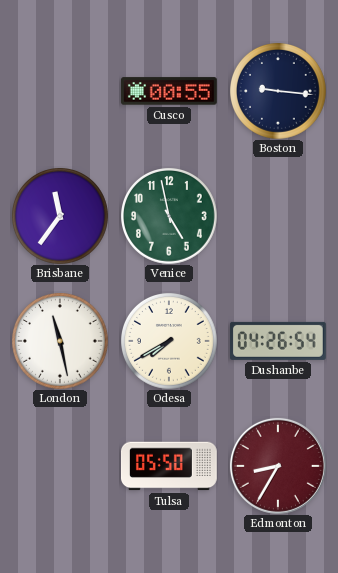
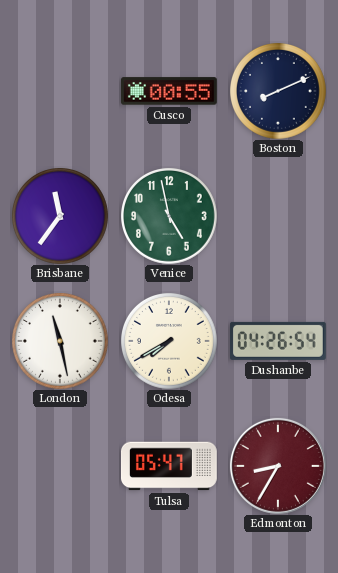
Boston: 9:16 -> 8:11 (278, 91)
Tulsa: 05:50 -> 05:47 (169, 466)
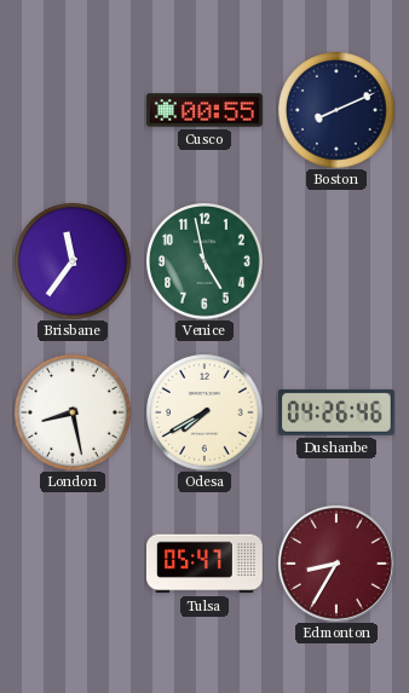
London: 11:28 -> 8:28 (73, 412)
Dushanbe: 04:26:54 -> 04:26:46 (336, 412)
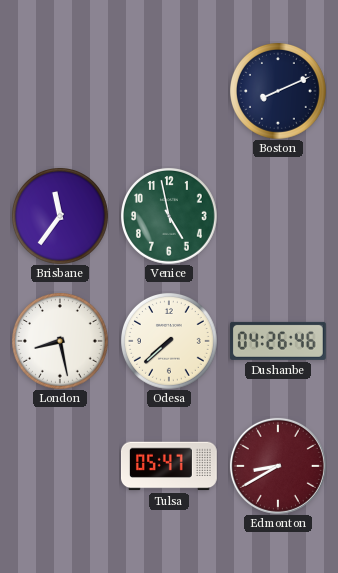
Cusco: 00:55 -> none (204, 110)
Odesa: 7:40 -> 7:38 (169, 341)
Edmonton: 8:35 -> 8:40 (278, 466)
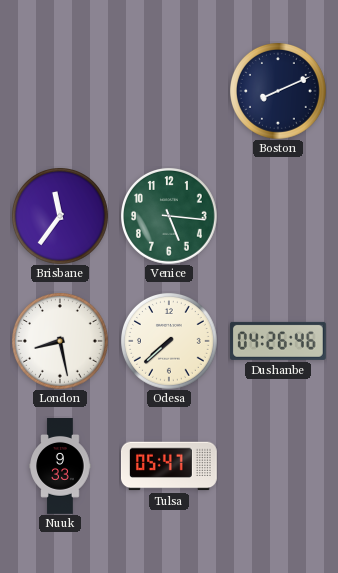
Venice: 4:58 -> 5:16 (169, 216)
Nuuk: none -> 9:33 (60, 467)
Edmonton: 8:40 -> none (278, 466)
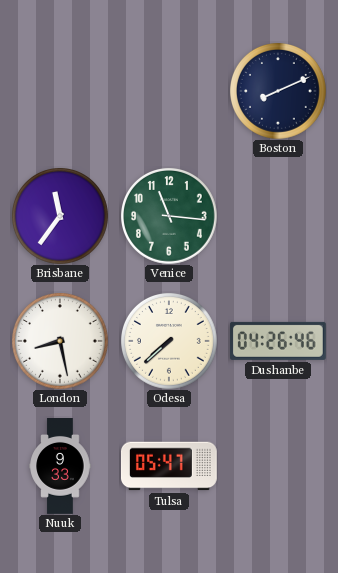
Venice: 5:16 -> 11:16 (169, 216)
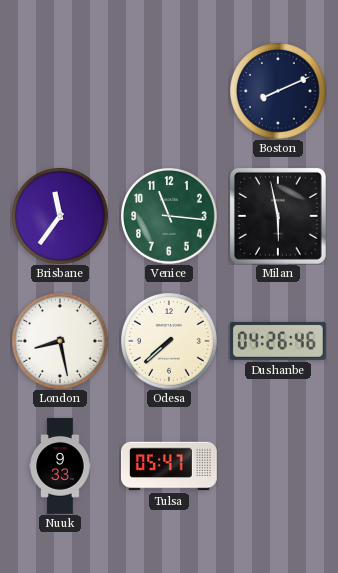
Milan: none -> 5:58 (278, 216)
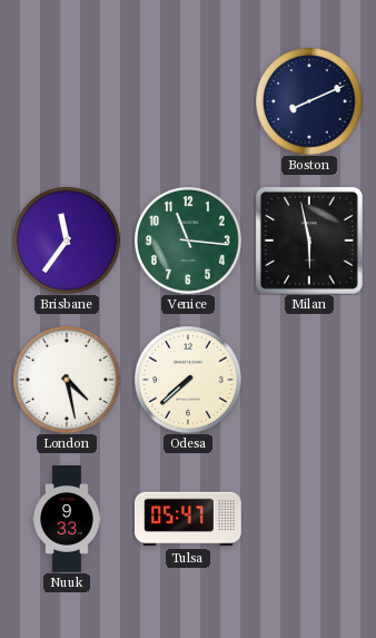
London: 8:28 -> 4:28 (67, 380)
Dushanbe: 04:26 -> none (278, 341)
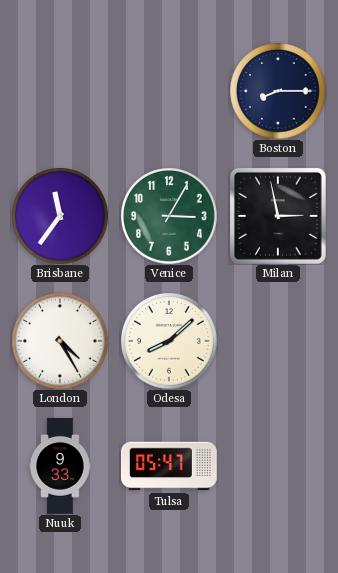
Boston: 8:11 -> 8:15 (278, 91)
Venice: 11:16 -> 3:05 (169, 216)
Milan: 5:58 -> 2:58 (278, 216)
London: 4:28 -> 4:25 (60, 341)
Odesa: 7:38 -> 8:08 (169, 341)
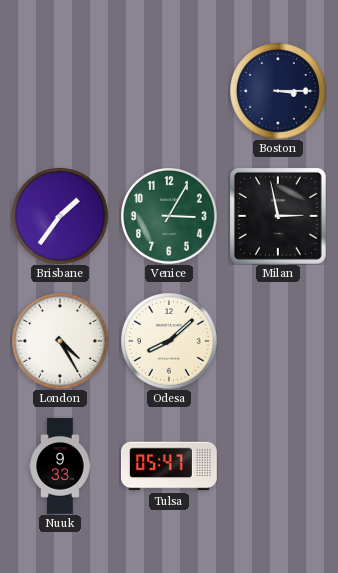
Boston: 8:15 -> 3:15 (278, 91)
Brisbane: 11:36 -> 1:36 (60, 216)
